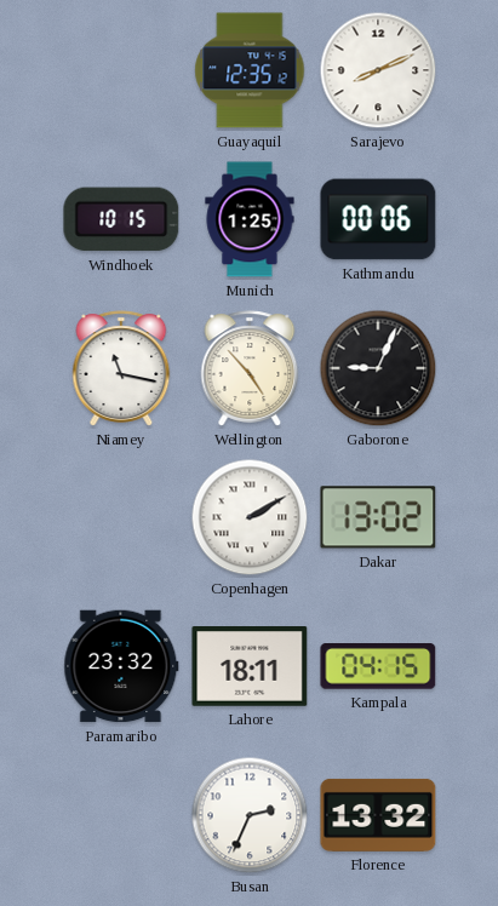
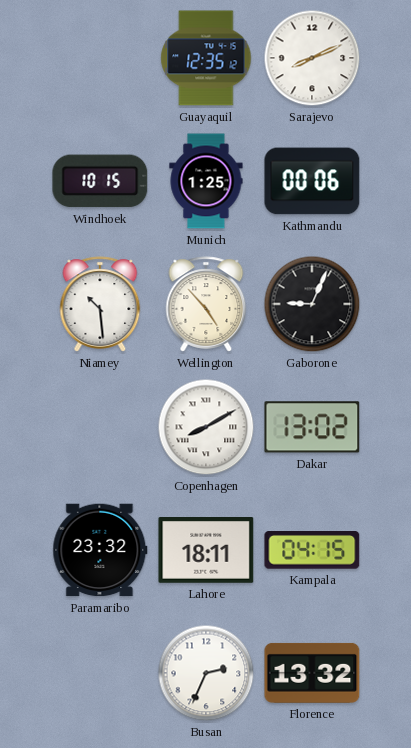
Niamey: 11:17 -> 10:29 (100, 304)
Copenhagen: 2:10 -> 8:10 (206, 427)
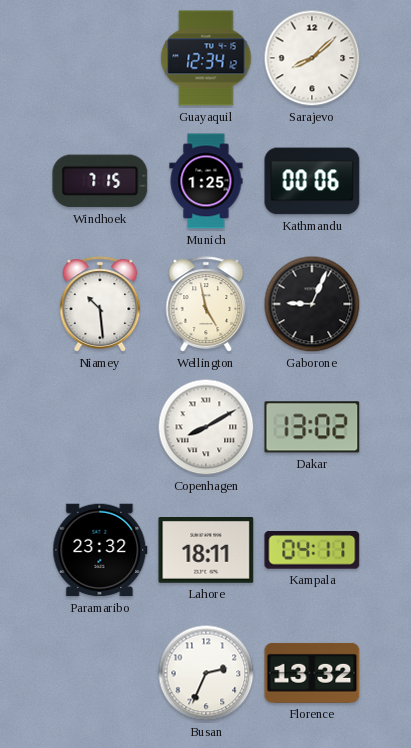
Guayaquil: 12:35 -> 12:34 (206, 58)
Sarajevo: 8:11 -> 8:08 (312, 58)
Windhoek: 10:15 -> 7:15 (100, 181)
Wellington: 4:53 -> 4:58 (206, 304)
Kampala: 04:15 -> 04:11 (312, 550)
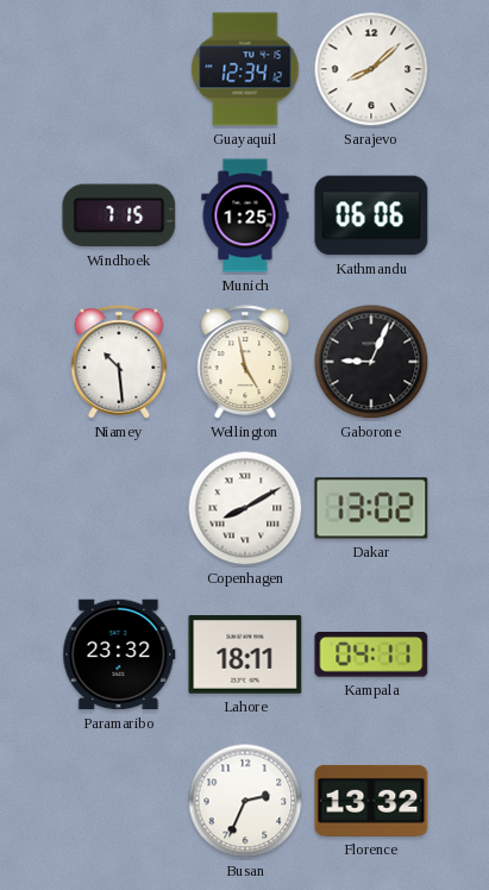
Kathmandu: 00:06 -> 06:06 (371, 215)
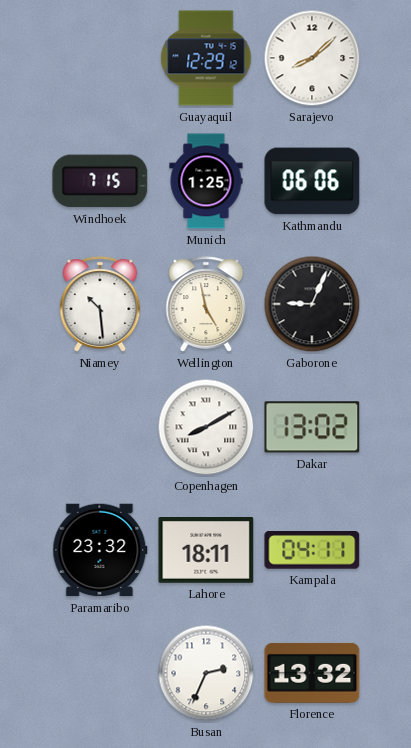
Guayaquil: 12:34 -> 12:29 (206, 58)
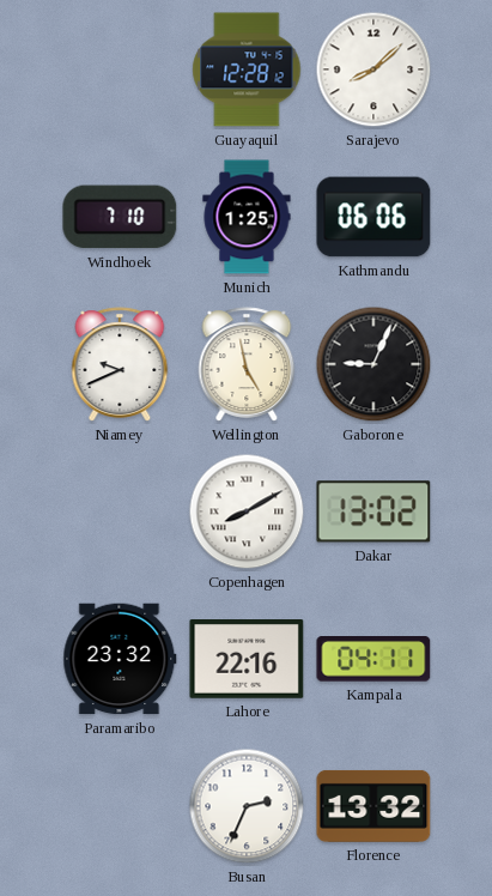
Guayaquil: 12:29 -> 12:28 (247, 69)
Windhoek: 7:15 -> 7:10 (120, 217)
Niamey: 10:29 -> 9:41 (120, 364)
Lahore: 18:11 -> 22:16 (247, 660)
